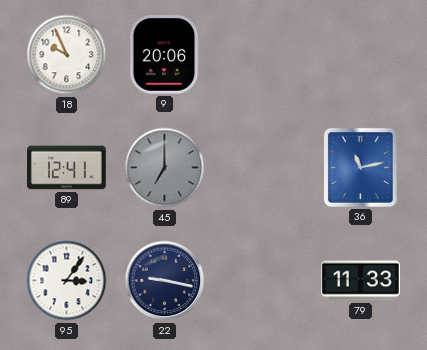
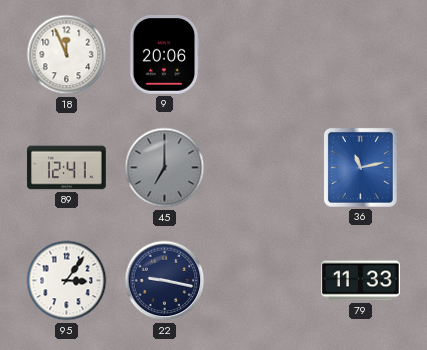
18: 9:56 -> 11:56 (67, 55)
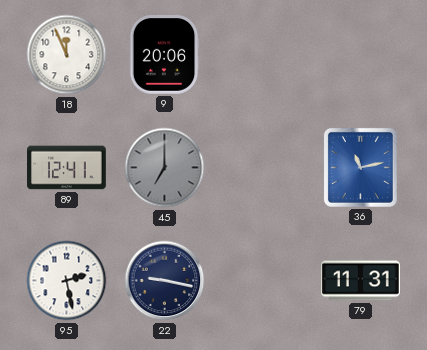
95: 3:06 -> 2:28 (67, 281)
79: 11:33 -> 11:31 (361, 281)
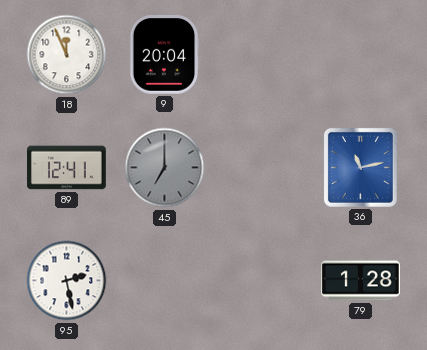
9: 20:06 -> 20:04 (164, 55)
22: 9:17 -> none (165, 281)
79: 11:31 -> 1:28 (361, 281)
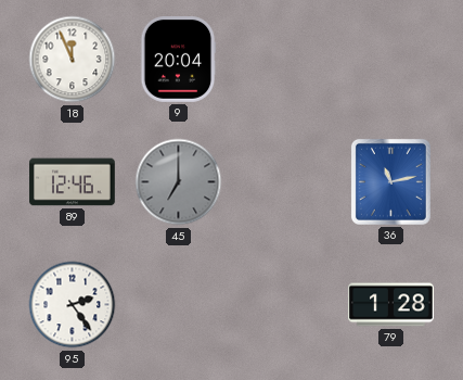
89: 12:41 -> 12:46 (73, 182)
95: 2:28 -> 2:24 (73, 305)
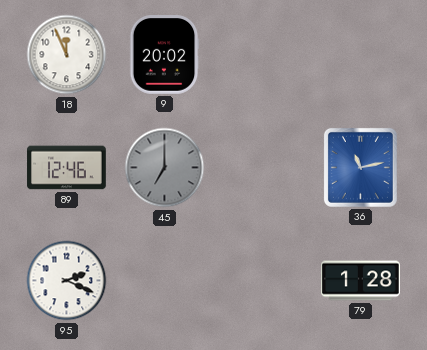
9: 20:04 -> 20:02 (164, 55)
95: 2:24 -> 2:19 (67, 281)
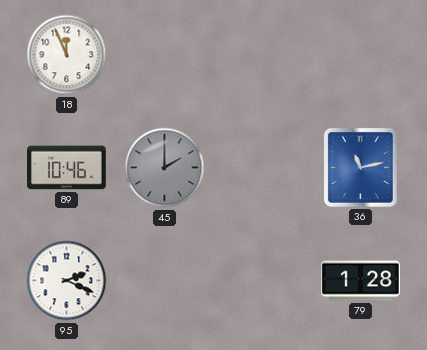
9: 20:02 -> none (164, 55)
89: 12:46 -> 10:46 (67, 168)
45: 7:00 -> 2:00 (165, 168)
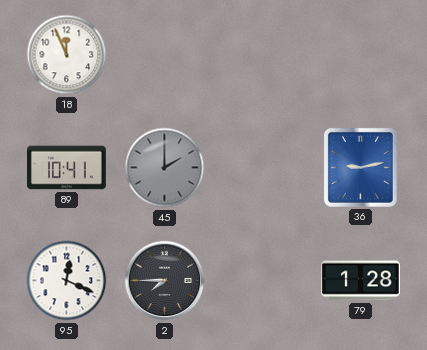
89: 10:46 -> 10:41 (67, 168)
36: 11:13 -> 9:13 (360, 167)
95: 2:19 -> 12:19 (67, 281)
2: none -> 7:45 (165, 281)
